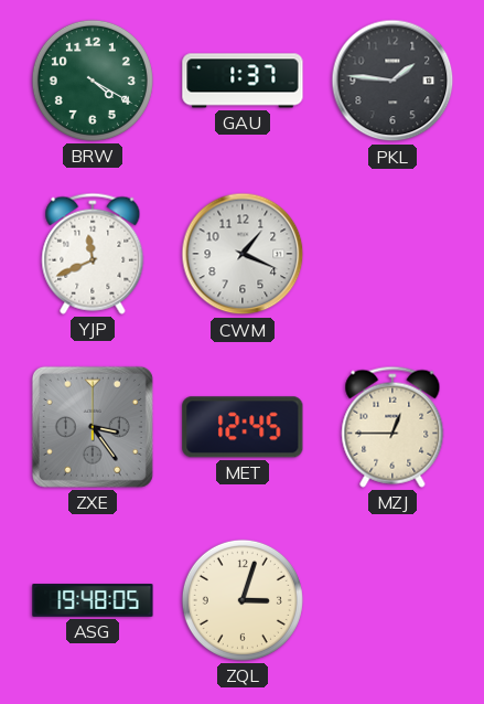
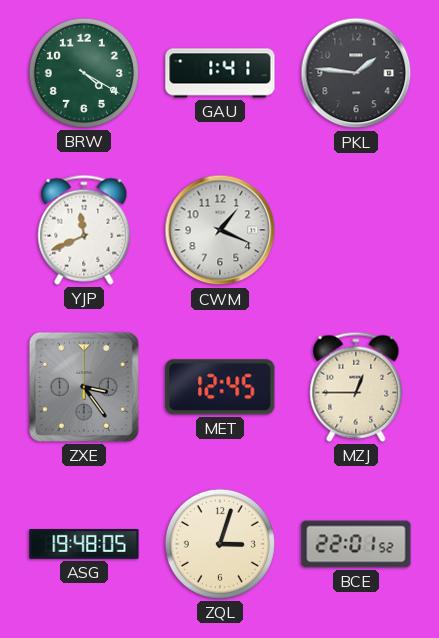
GAU: 1:37 -> 1:41 (220, 73)
BCE: none -> 22:01 (356, 544)
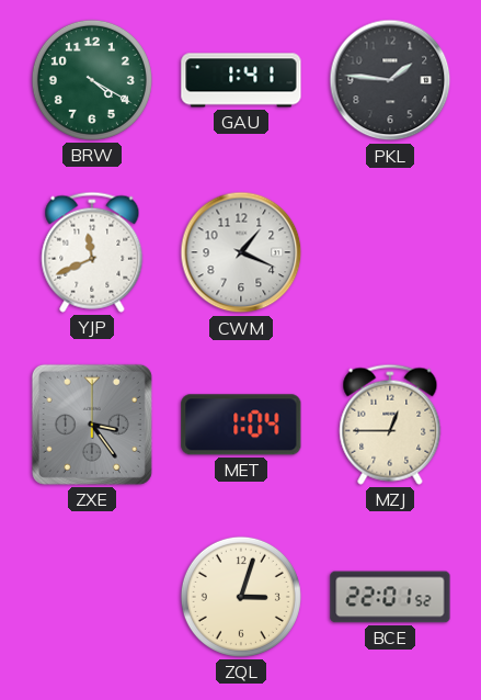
MET: 12:45 -> 1:04 (241, 425)
ASG: 19:48 -> none (84, 544)
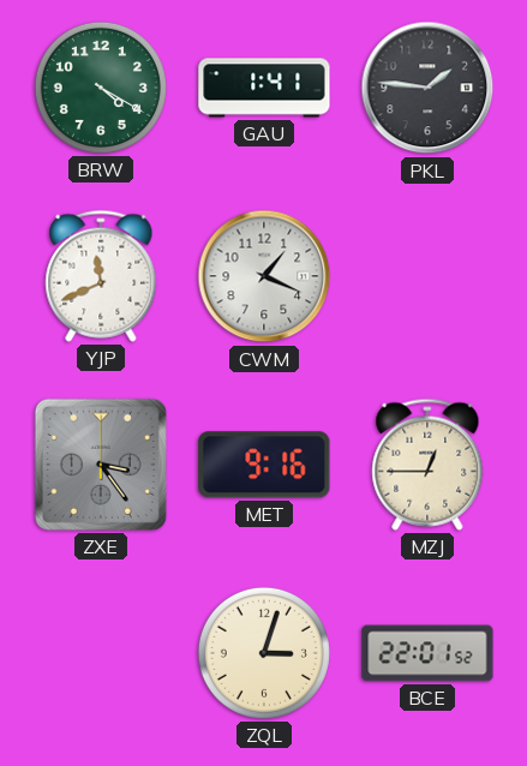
MET: 1:04 -> 9:16 (264, 465)
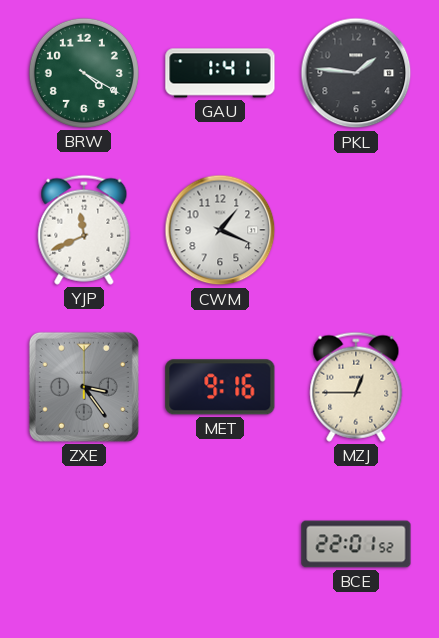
ZQL: 3:03 -> none (264, 653)
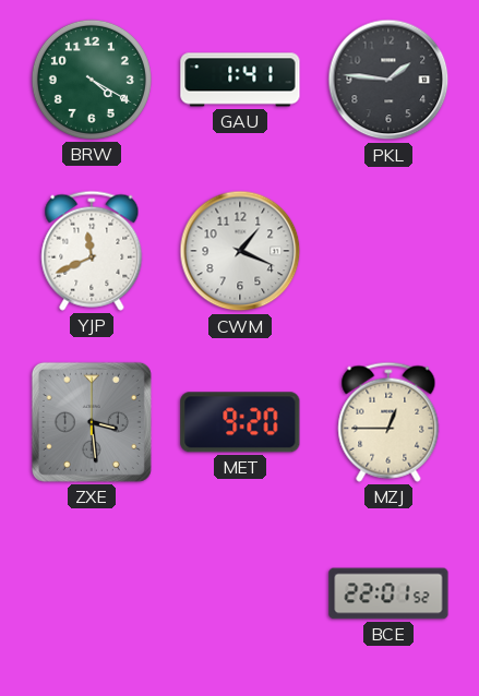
ZXE: 3:24 -> 3:29 (92, 422)
MET: 9:16 -> 9:20 (240, 422)
